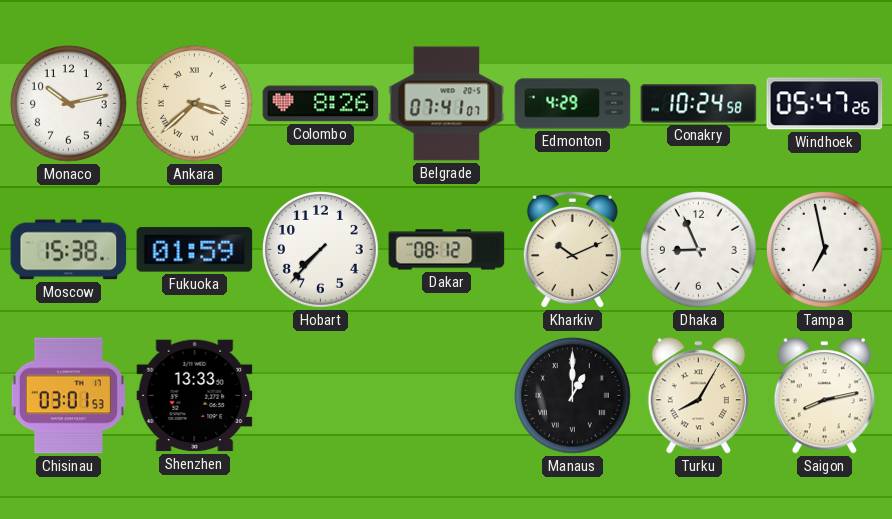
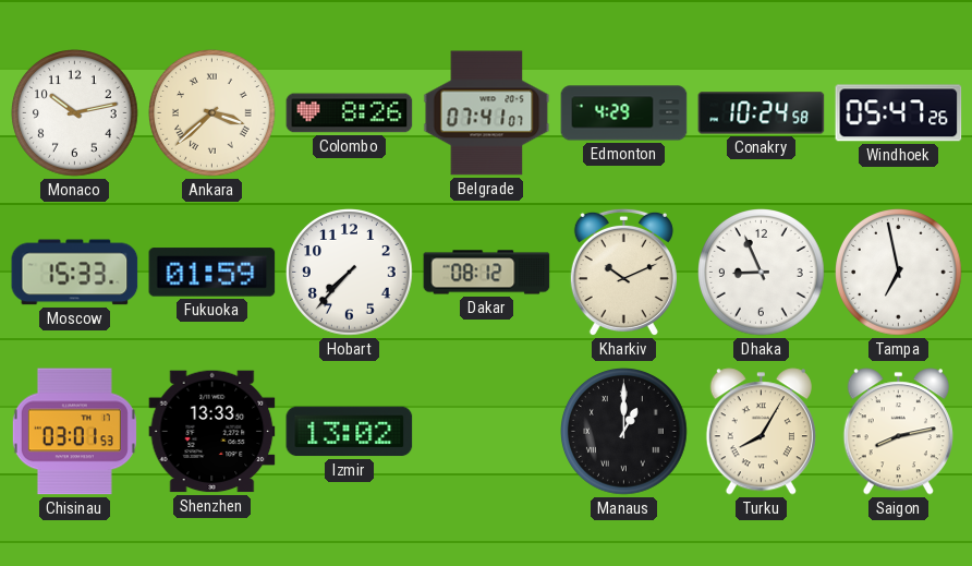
Moscow: 15:38 -> 15:33 (75, 273)
Izmir: none -> 13:02 (350, 432)
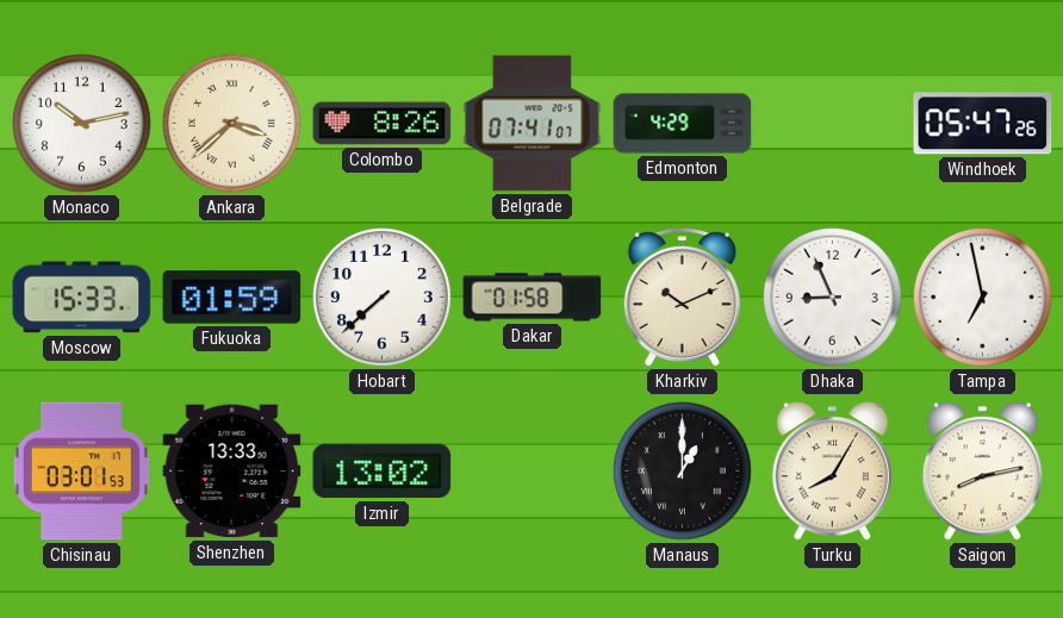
Conakry: 10:24 -> none (762, 113)
Hobart: 7:37 -> 7:38 (383, 298)
Dakar: 08:12 -> 01:58 (533, 298)
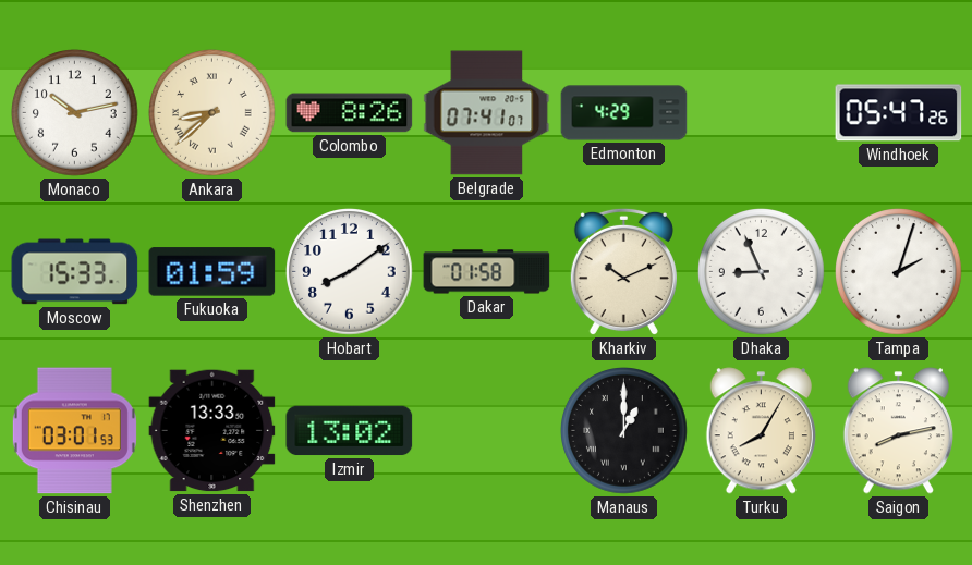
Ankara: 3:38 -> 8:38 (212, 113)
Hobart: 7:38 -> 8:09 (350, 272)
Tampa: 6:58 -> 2:03 (899, 272)
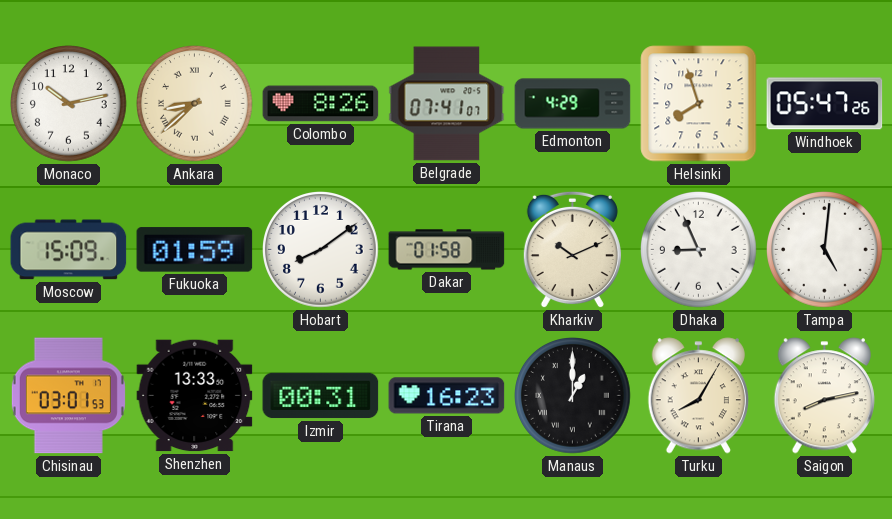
Helsinki: none -> 7:57 (699, 104)
Moscow: 15:33 -> 15:09 (69, 250)
Tampa: 2:03 -> 5:01 (825, 250)
Izmir: 13:02 -> 00:31 (321, 396)
Tirana: none -> 16:23 (447, 396)
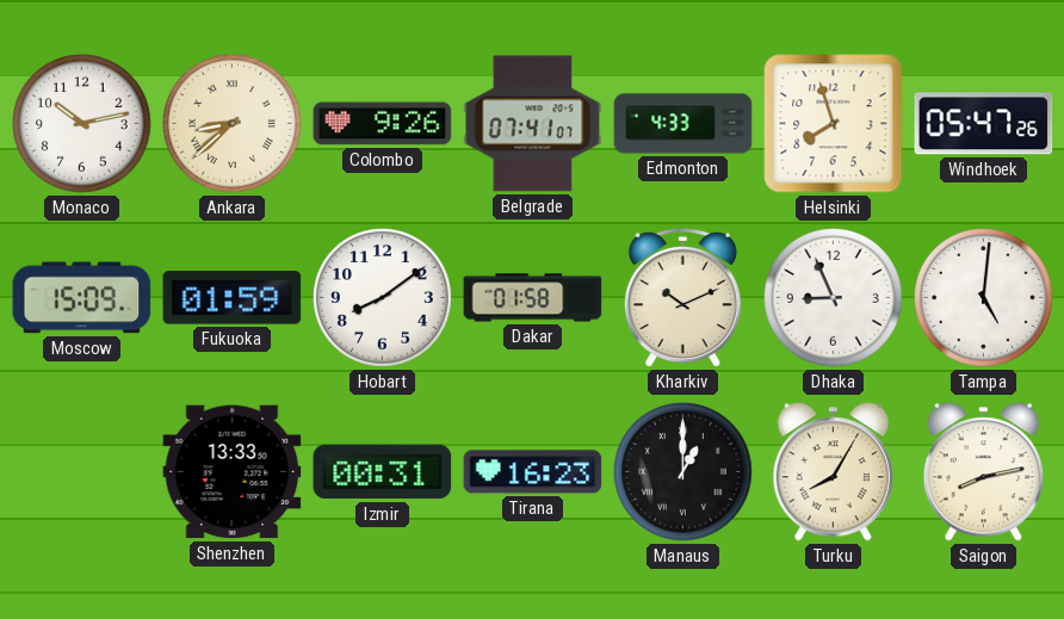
Colombo: 8:26 -> 9:26 (383, 124)
Edmonton: 4:29 -> 4:33 (683, 124)
Chisinau: 03:01 -> none (68, 396)
